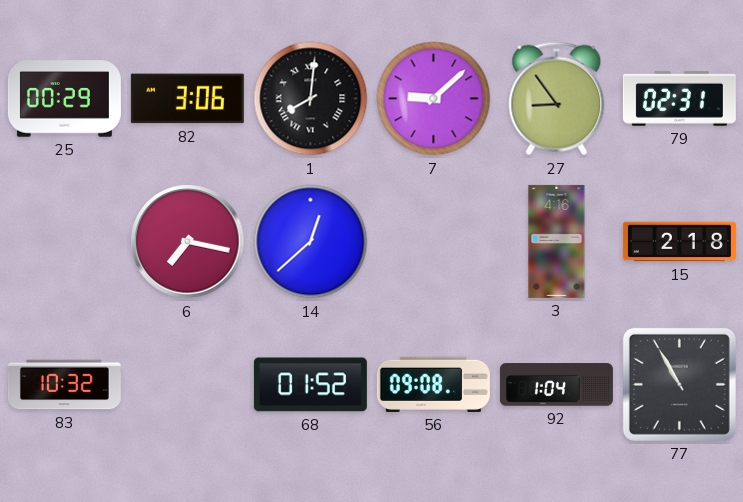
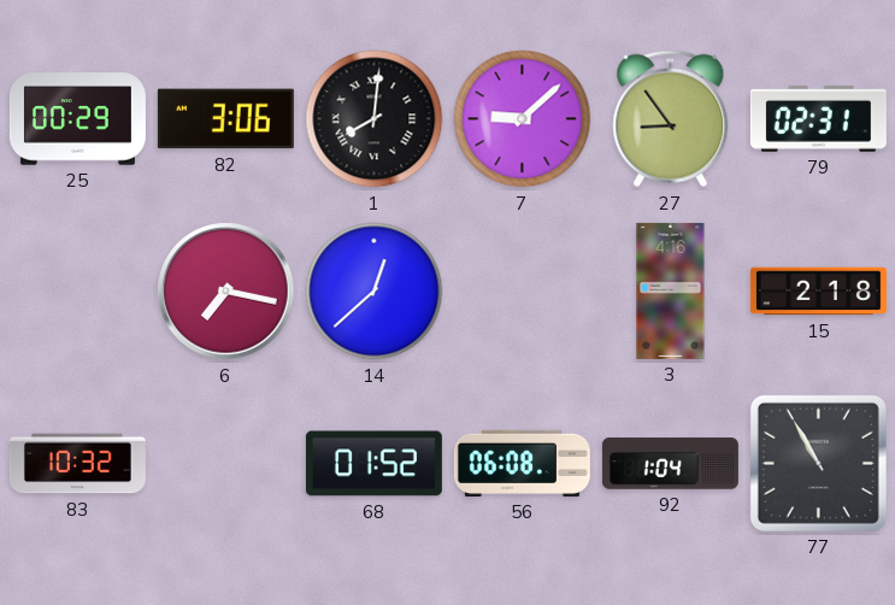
56: 09:08 -> 06:08 (522, 463)
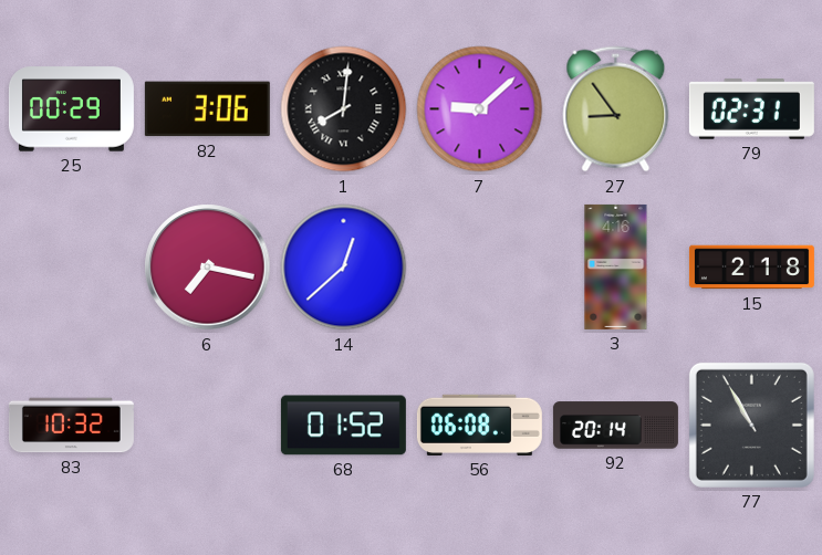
92: 1:04 -> 20:14 (615, 426)
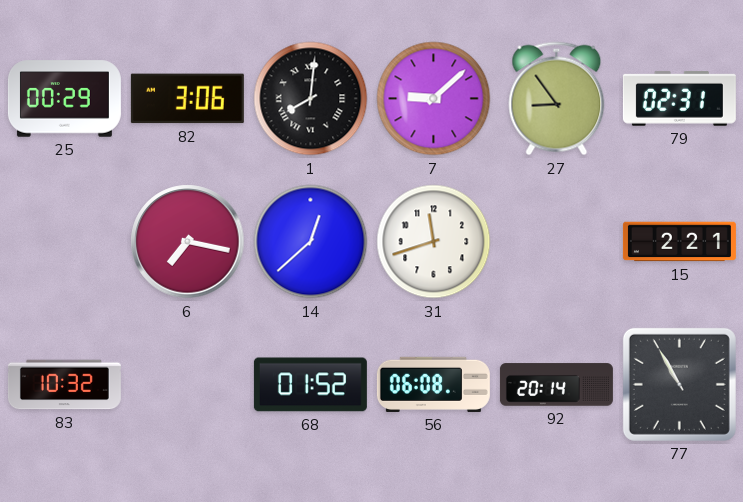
31: none -> 11:42 (434, 242)
3: 4:16 -> none (616, 266)
15: 2:18 -> 2:21 (679, 242)
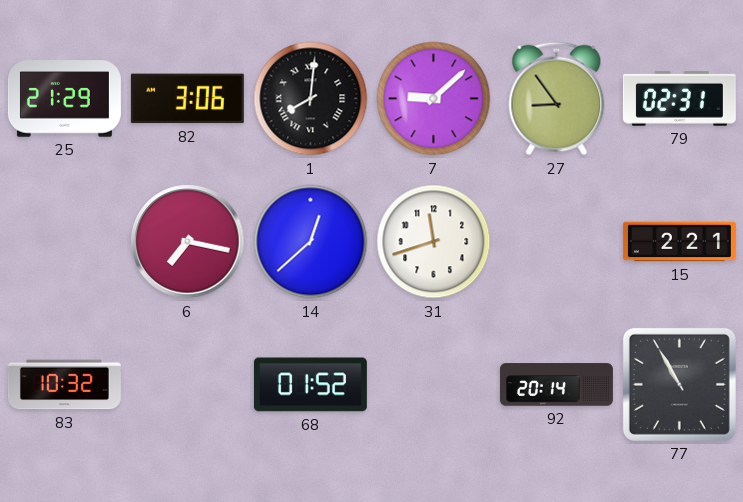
25: 00:29 -> 21:29 (64, 99)
56: 06:08 -> none (433, 384)
